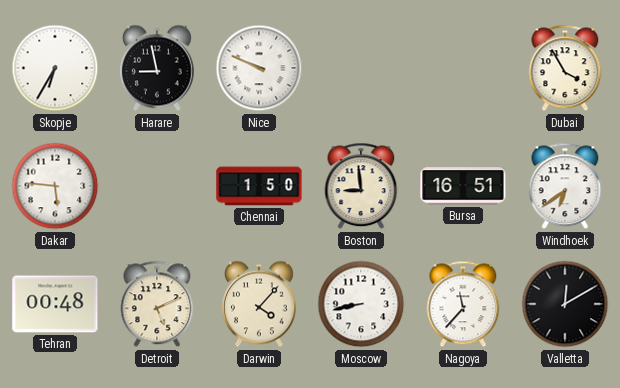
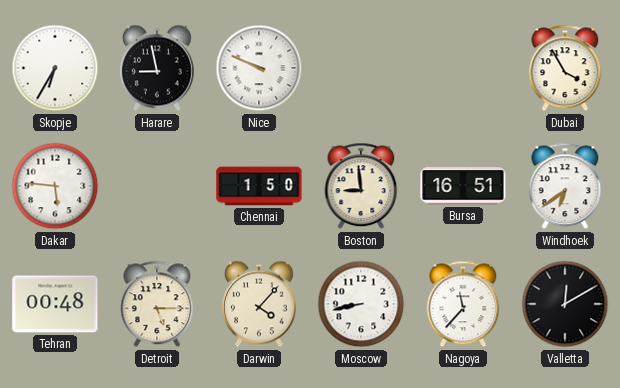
Detroit: 5:11 -> 5:15 (157, 304)
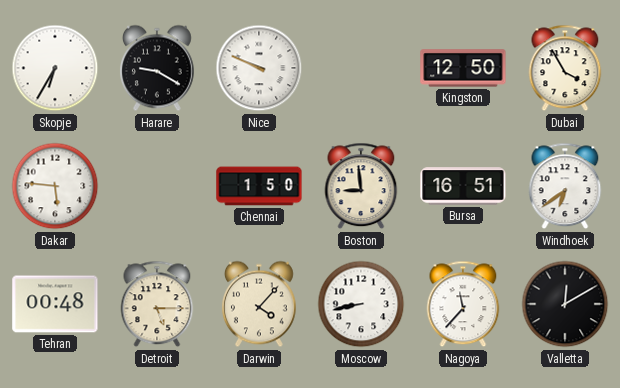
Harare: 8:58 -> 9:20 (157, 68)
Kingston: none -> 12:50 (463, 68)
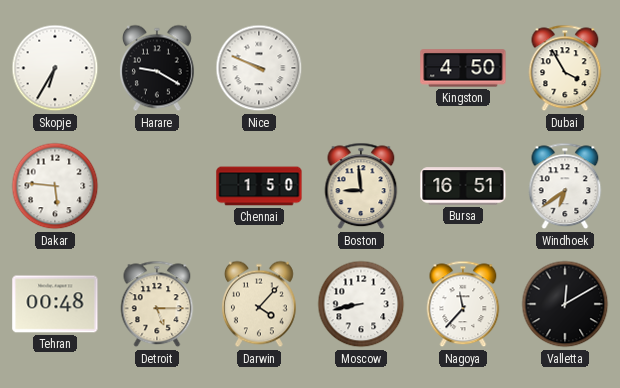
Kingston: 12:50 -> 4:50 (463, 68)
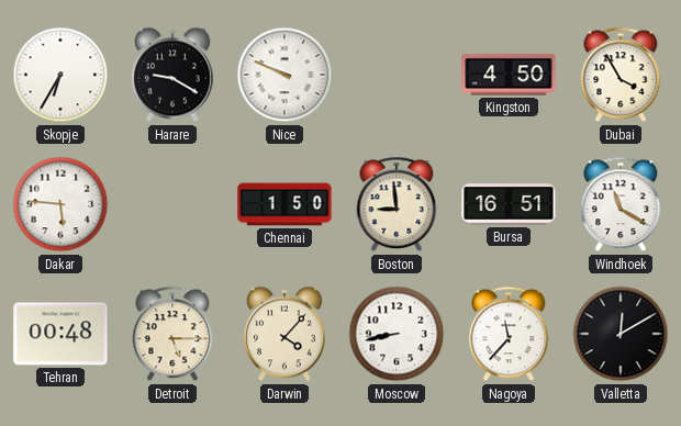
Windhoek: 6:39 -> 11:20 (621, 204)
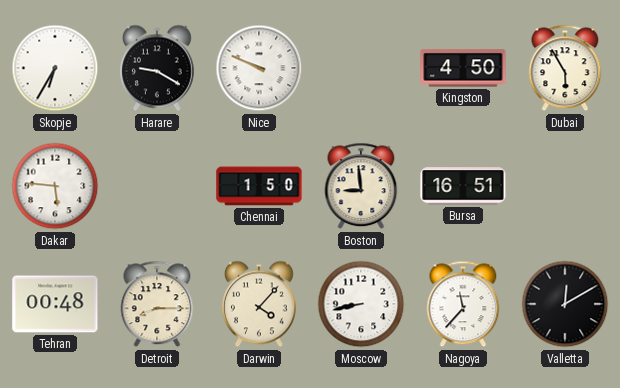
Dubai: 3:55 -> 5:55 (565, 68)
Windhoek: 11:20 -> none (621, 204)
Detroit: 5:15 -> 8:15 (157, 304)
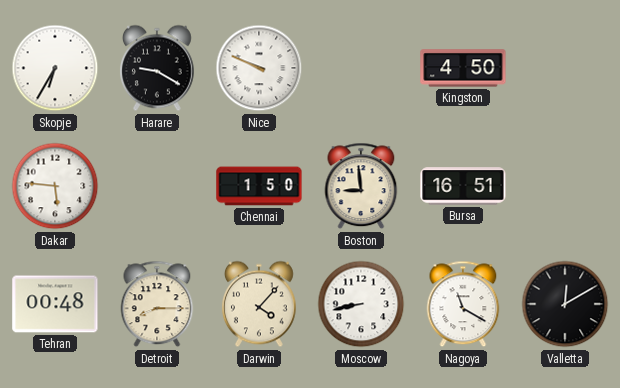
Dubai: 5:55 -> none (565, 68)
Nagoya: 11:37 -> 11:20 (463, 304)
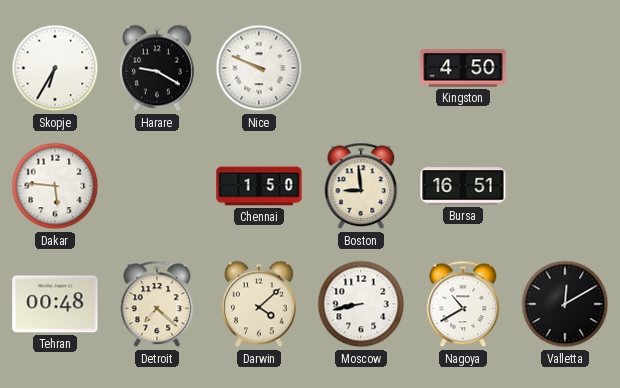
Detroit: 8:15 -> 7:22 (157, 304)
Darwin: 4:07 -> 4:08 (259, 304)
Nagoya: 11:20 -> 10:40 (463, 304)
